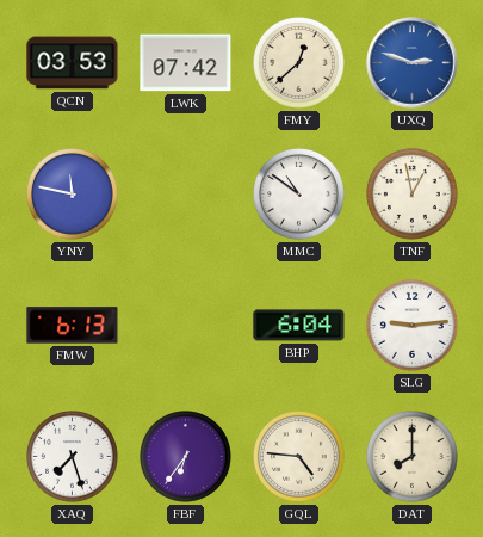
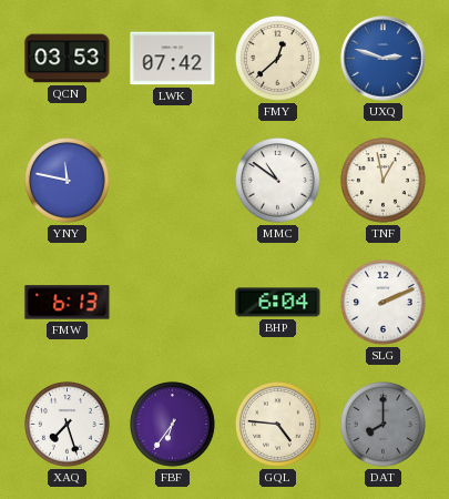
SLG: 9:14 -> 2:11 (384, 303)
DAT dial: cream -> grey (384, 425)
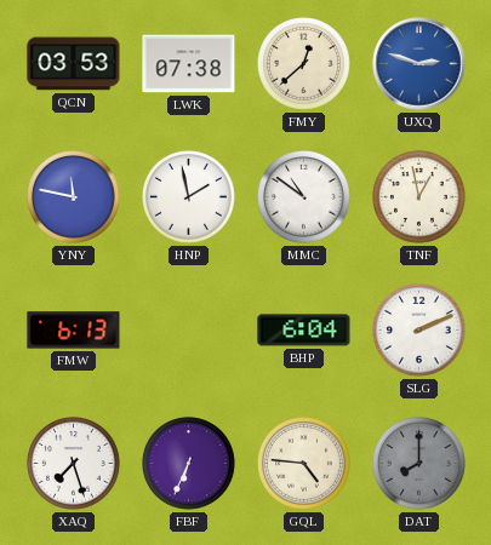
LWK: 07:42 -> 07:38 (189, 64)
HNP: none -> 1:58 (189, 197)
FBF: 6:36 -> 6:34 (189, 464)
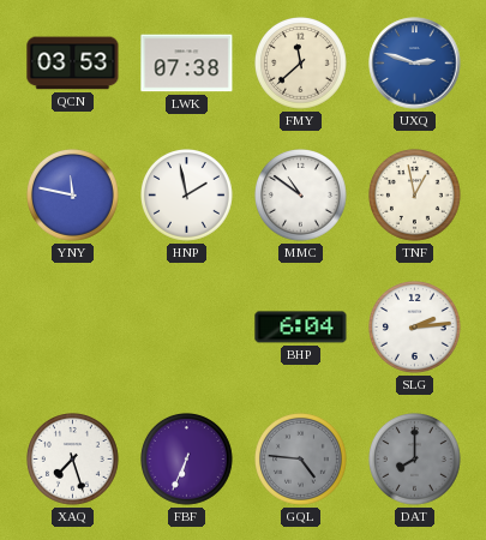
FMY: 12:38 -> 11:38 (301, 64)
FMW: 6:13 -> none (74, 331)
SLG: 2:11 -> 2:14 (415, 328)
GQL dial: cream -> grey (301, 460)
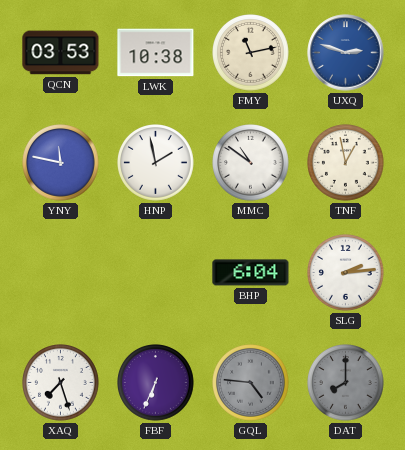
LWK: 07:38 -> 10:38 (156, 53)
FMY: 11:38 -> 11:13 (251, 53)
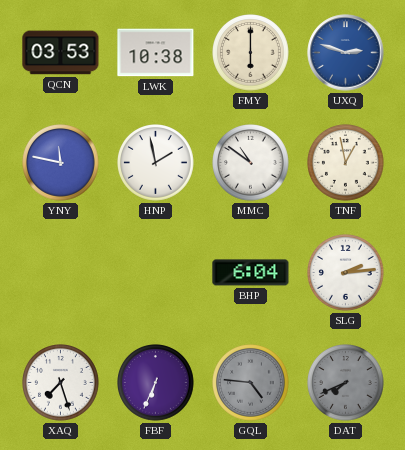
FMY: 11:13 -> 6:00 (251, 53)
DAT: 8:00 -> 7:41 (346, 383)
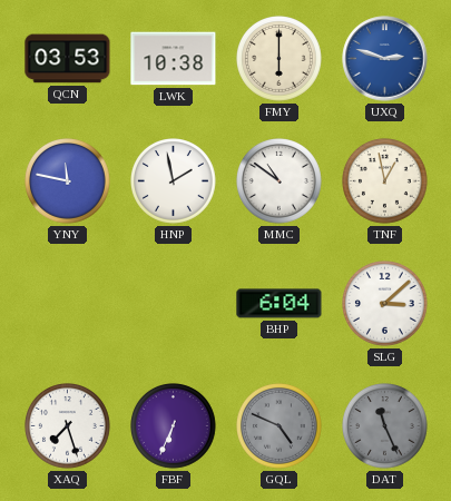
SLG: 2:14 -> 3:08 (385, 304)
GQL: 4:46 -> 4:49 (280, 426)
DAT: 7:41 -> 11:26 (385, 426)
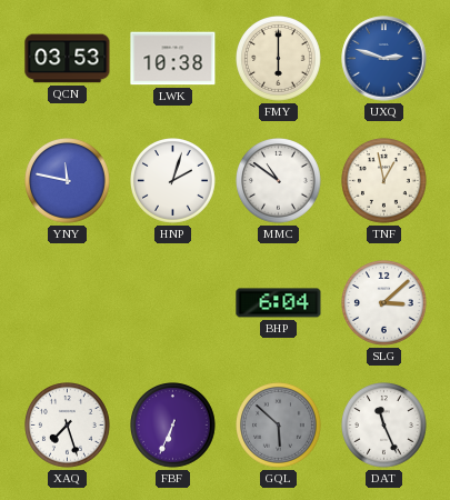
HNP: 1:58 -> 2:03 (173, 181)
GQL: 4:49 -> 5:52 (279, 426)
DAT dial: grey -> white (384, 426)
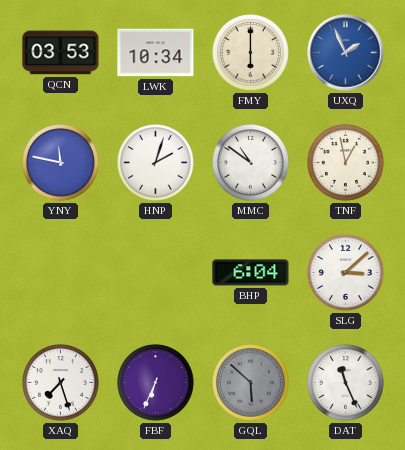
LWK: 10:38 -> 10:34 (156, 53)
UXQ: 2:48 -> 1:56 (346, 53)
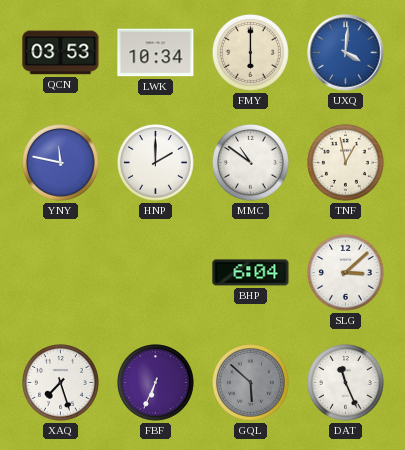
UXQ: 1:56 -> 4:01 (346, 53)
HNP: 2:03 -> 2:00 (156, 163)
